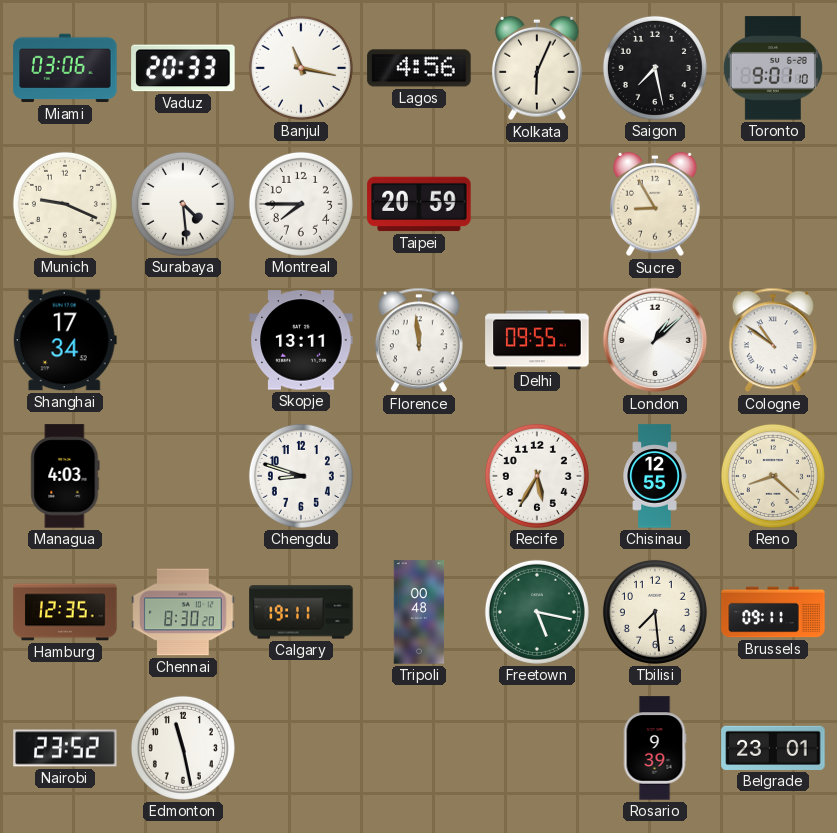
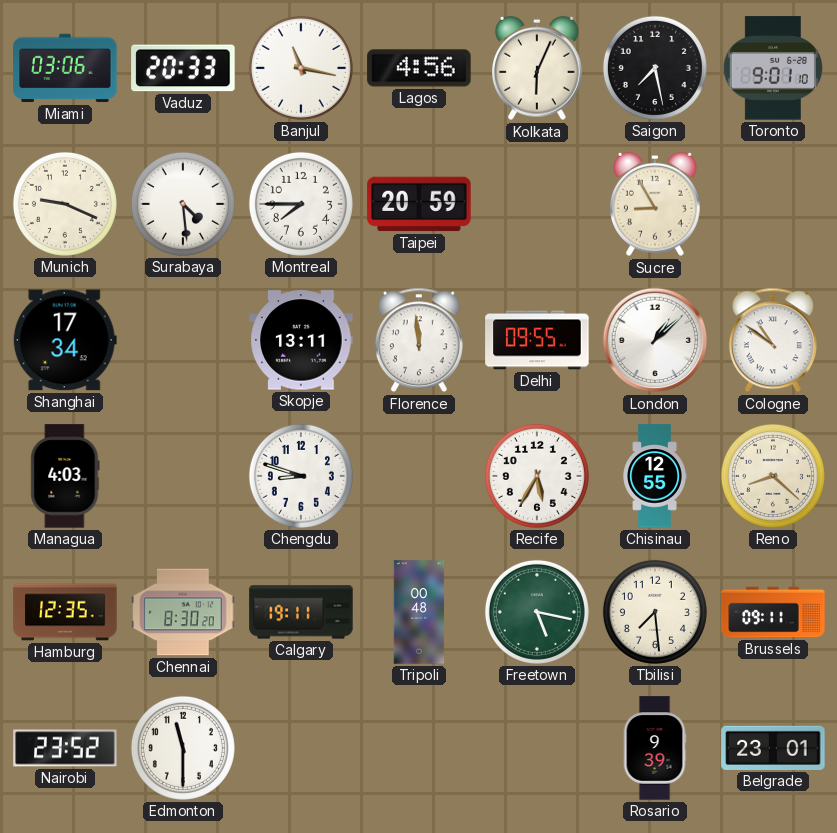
Edmonton: 11:28 -> 11:30 (183, 748)
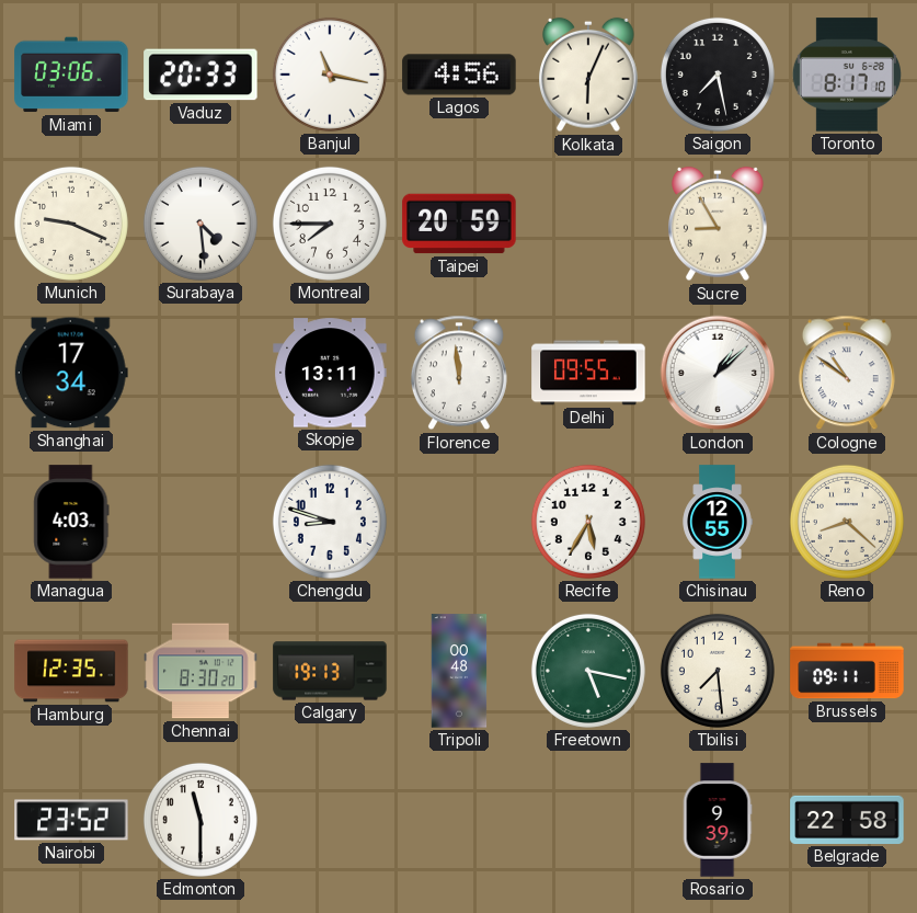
Toronto: 9:01 -> 8:17 (847, 75)
Calgary: 19:11 -> 19:13 (330, 671)
Belgrade: 23:01 -> 22:58 (847, 820)
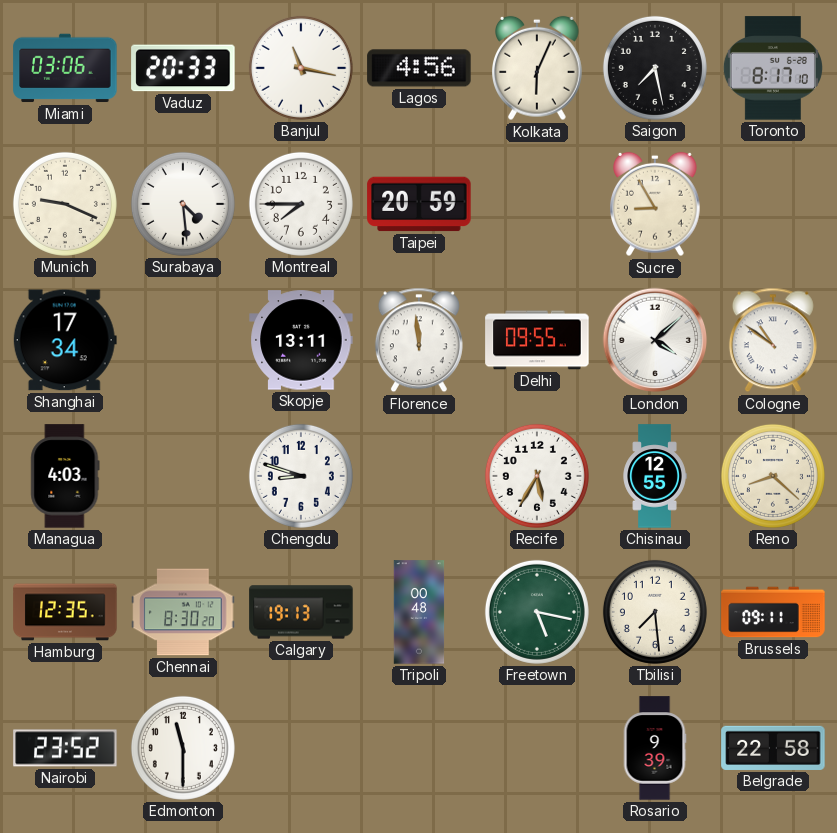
London: 1:08 -> 4:08 (655, 340)
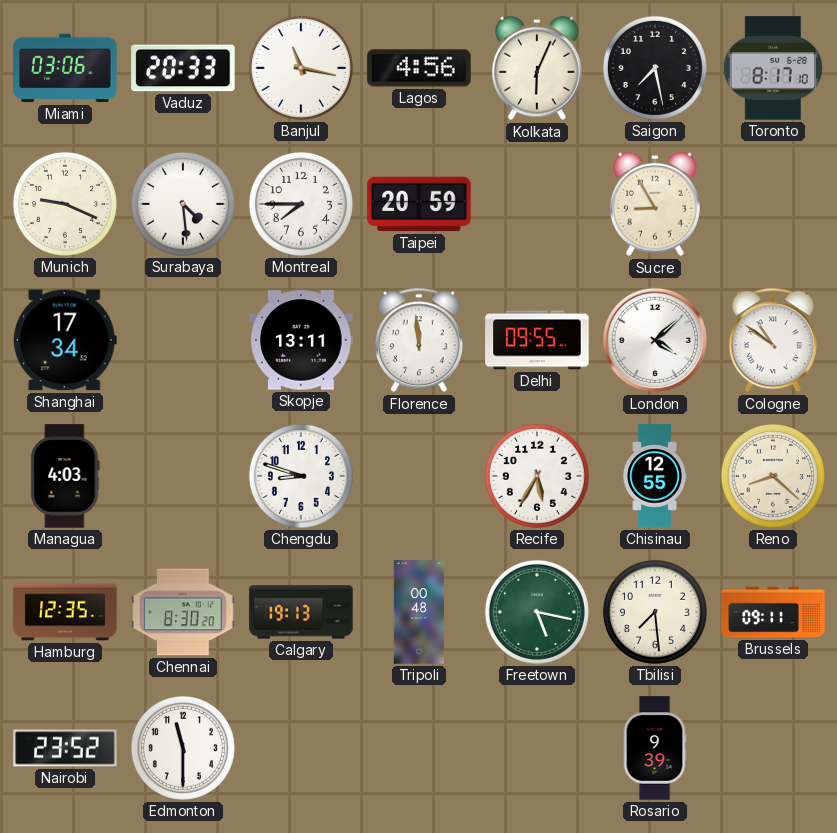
Belgrade: 22:58 -> none (773, 748)
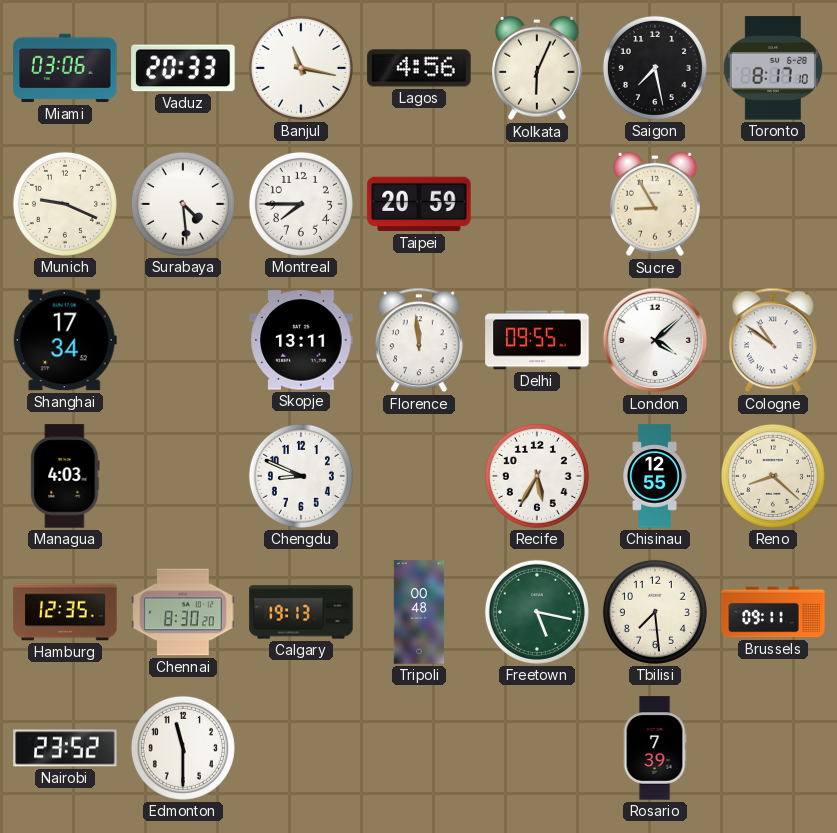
Chengdu: 8:48 -> 8:49 (301, 476)
Rosario: 9:39 -> 7:39 (655, 748)
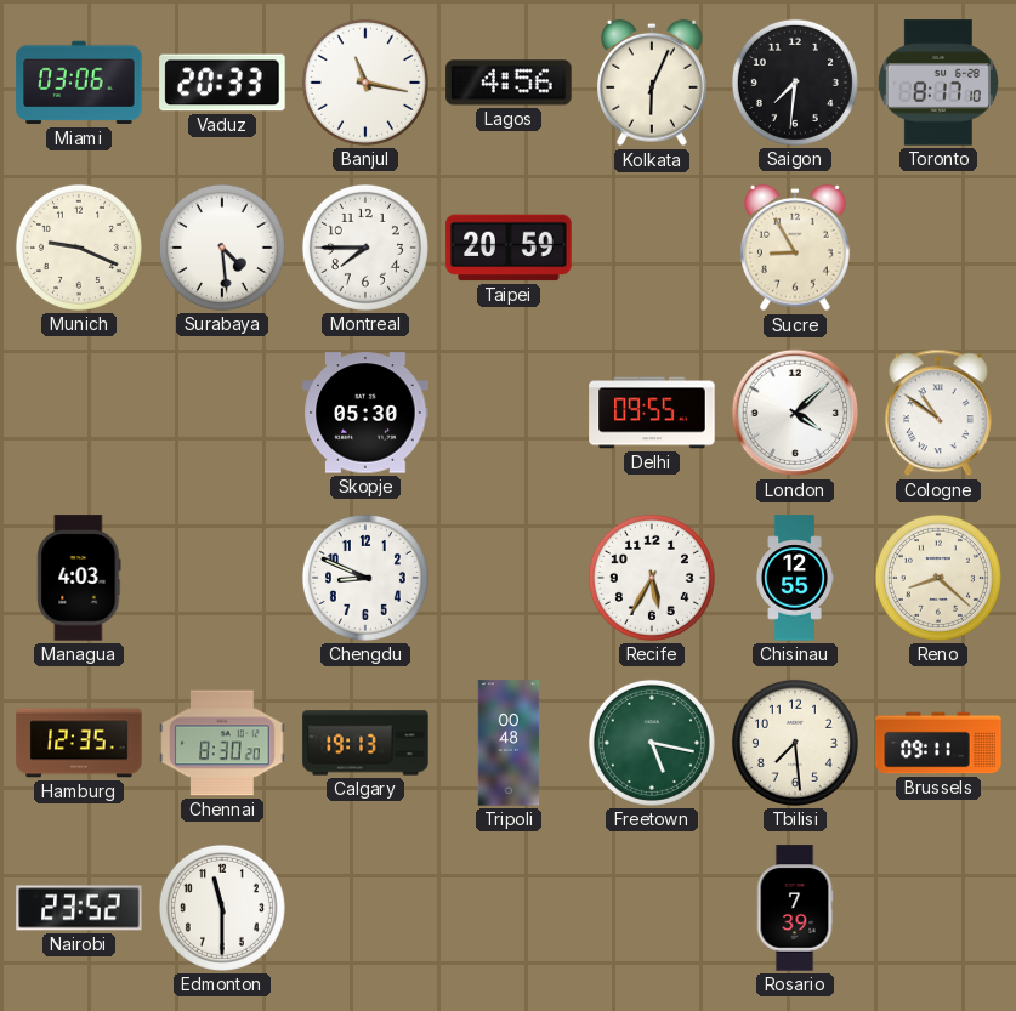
Saigon: 7:28 -> 7:31 (795, 83)
Shanghai: 17:34 -> none (65, 340)
Skopje: 13:11 -> 05:30 (365, 413)
Florence: 11:59 -> none (419, 340)
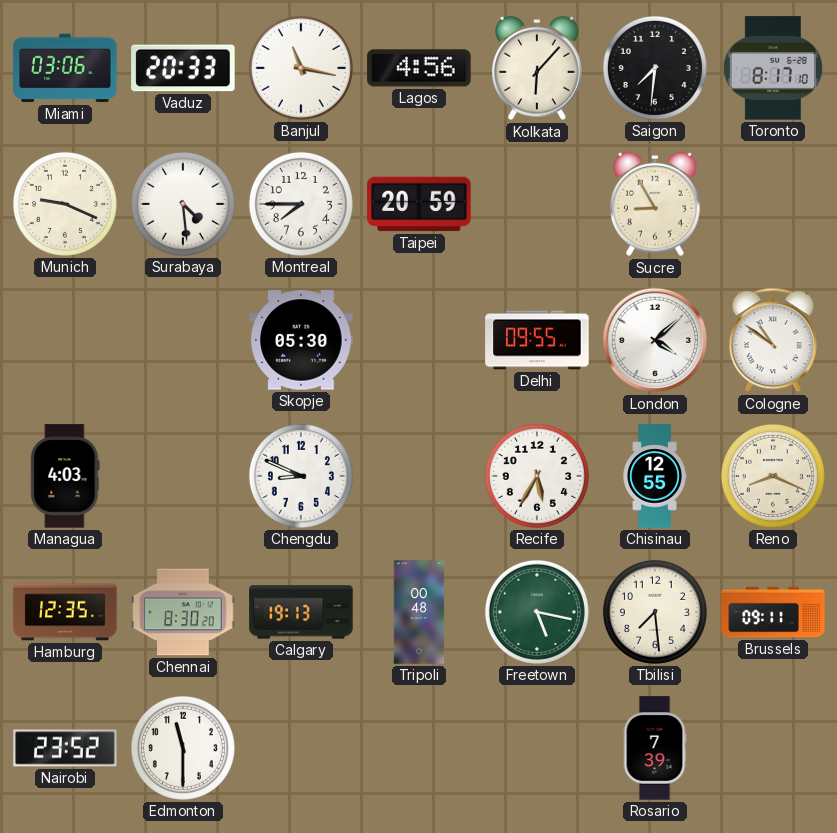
Kolkata: 6:04 -> 6:07 (538, 68)
Reno: 8:22 -> 8:19 (773, 476)
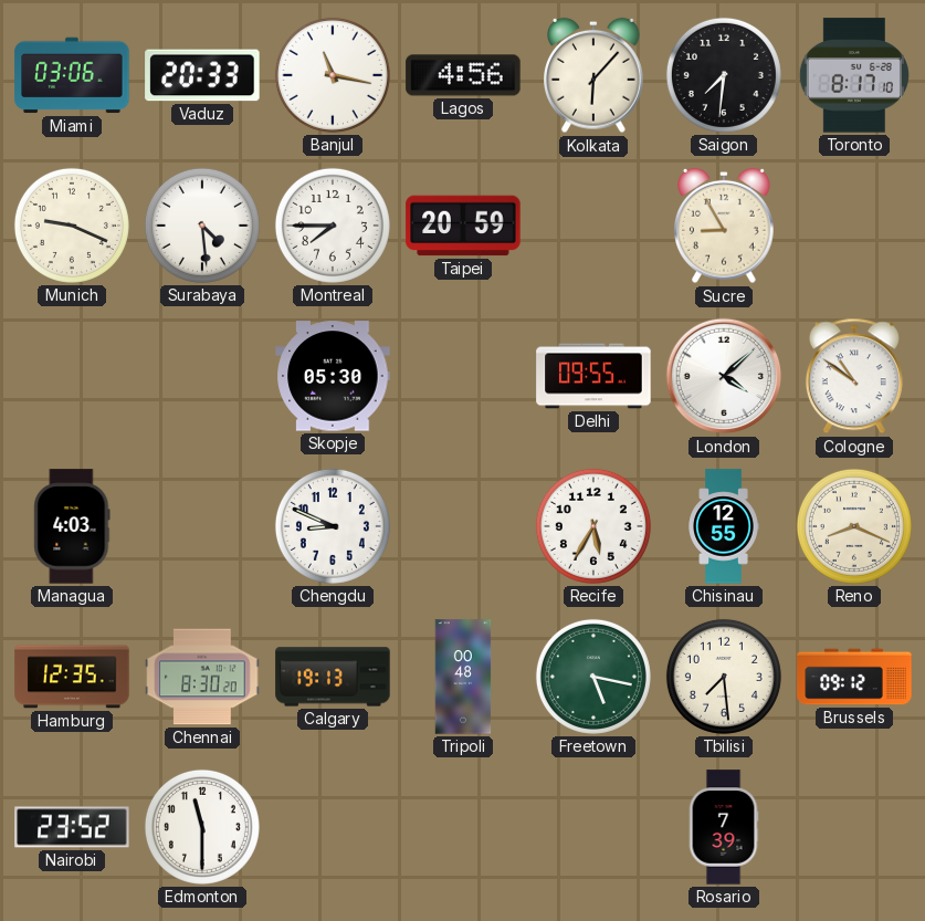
Brussels: 09:11 -> 09:12 (854, 677)
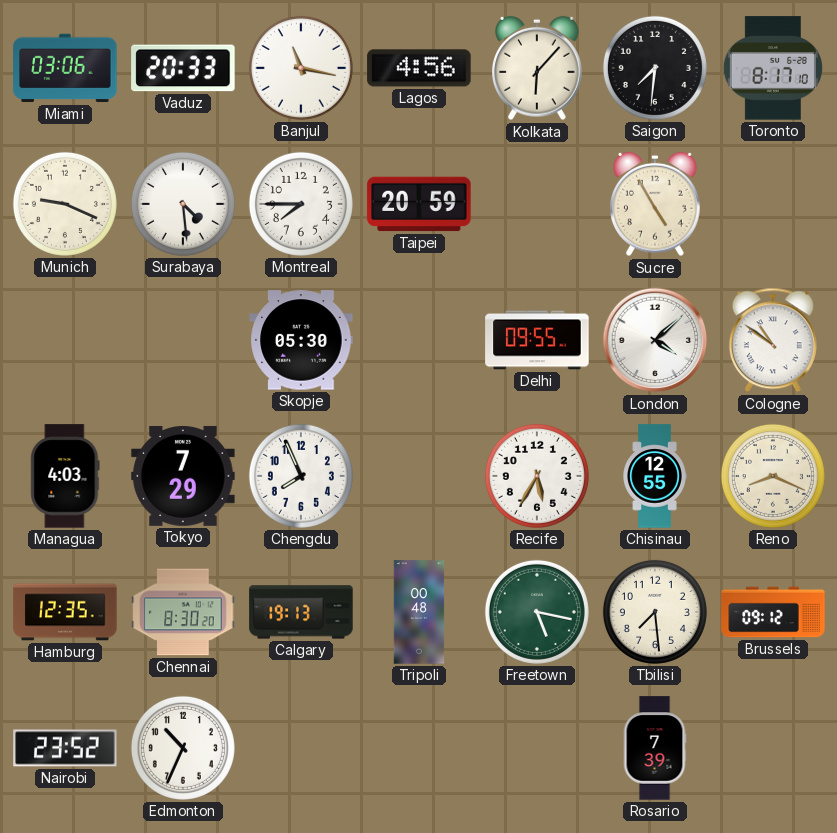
Sucre: 8:55 -> 4:55 (656, 204)
Tokyo: none -> 7:29 (183, 476)
Chengdu: 8:49 -> 7:56 (301, 476)
Edmonton: 11:30 -> 10:34 (183, 748)
